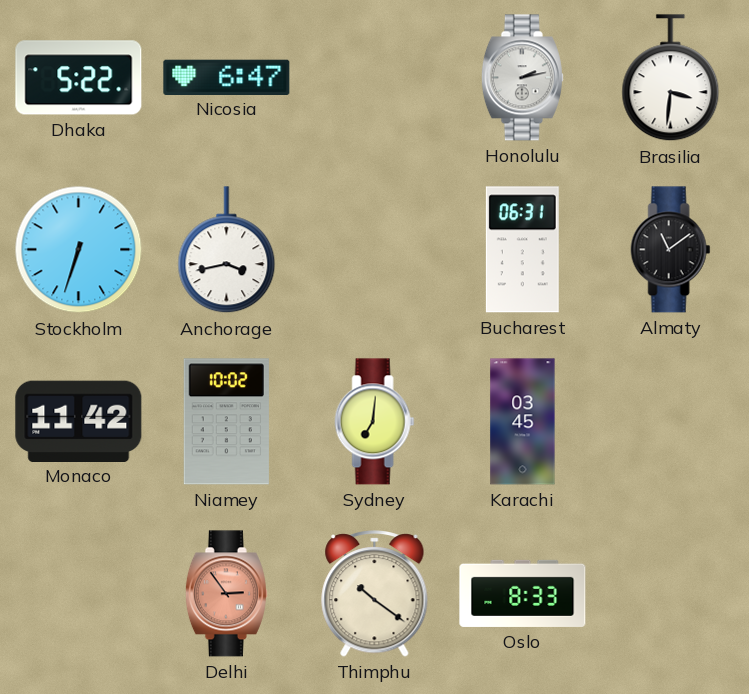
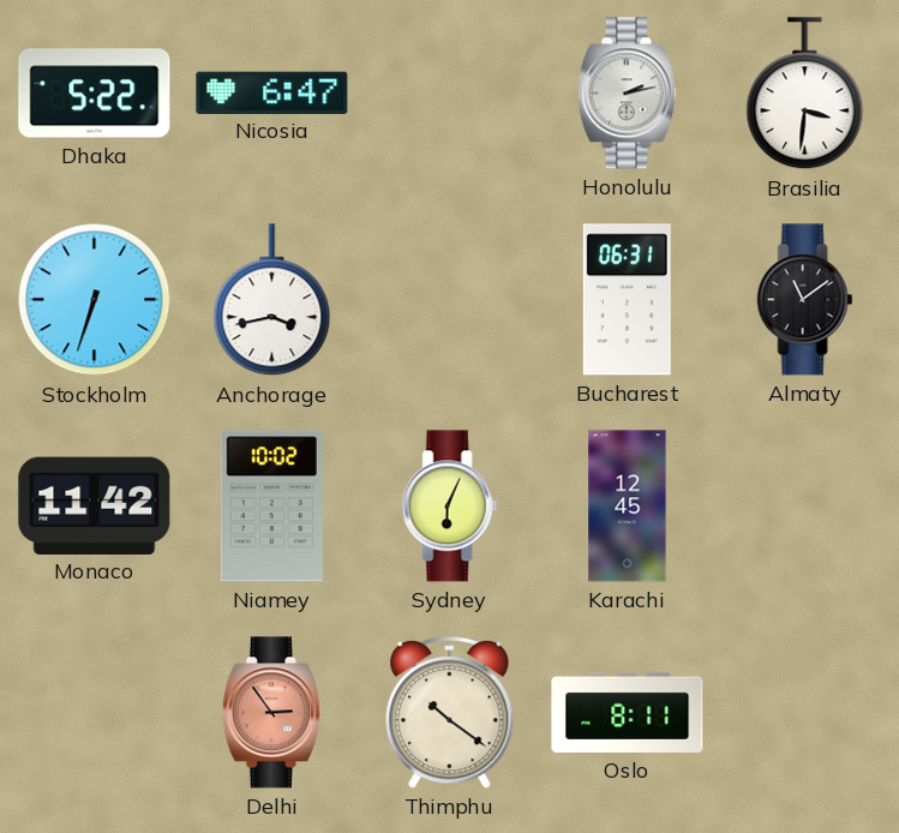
Sydney: 7:01 -> 6:04 (450, 507)
Karachi: 03:45 -> 12:45 (628, 507)
Oslo: 8:33 -> 8:11 (628, 712)
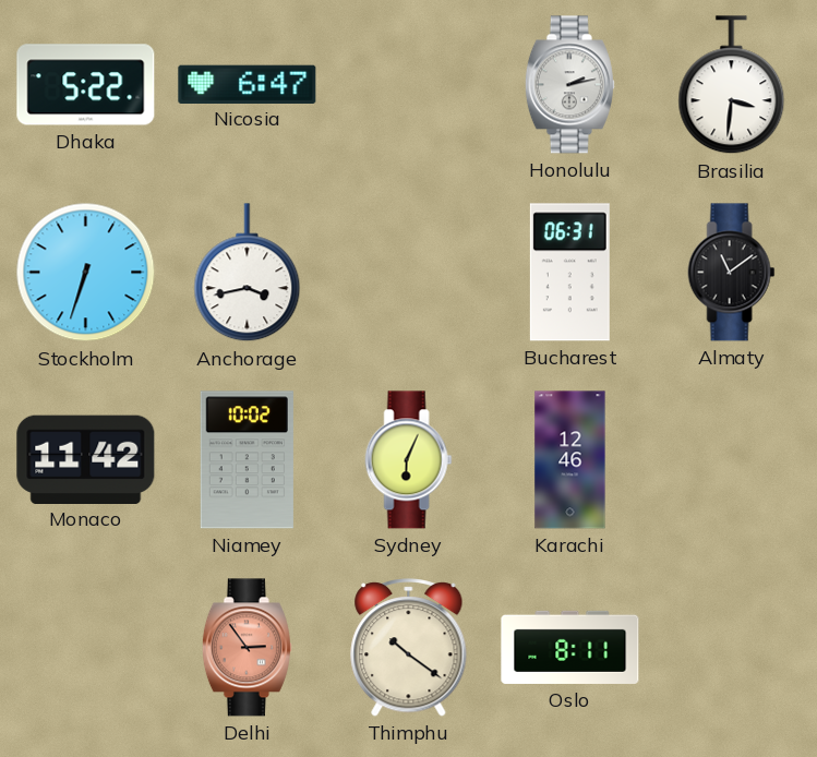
Karachi: 12:45 -> 12:46 (570, 460)
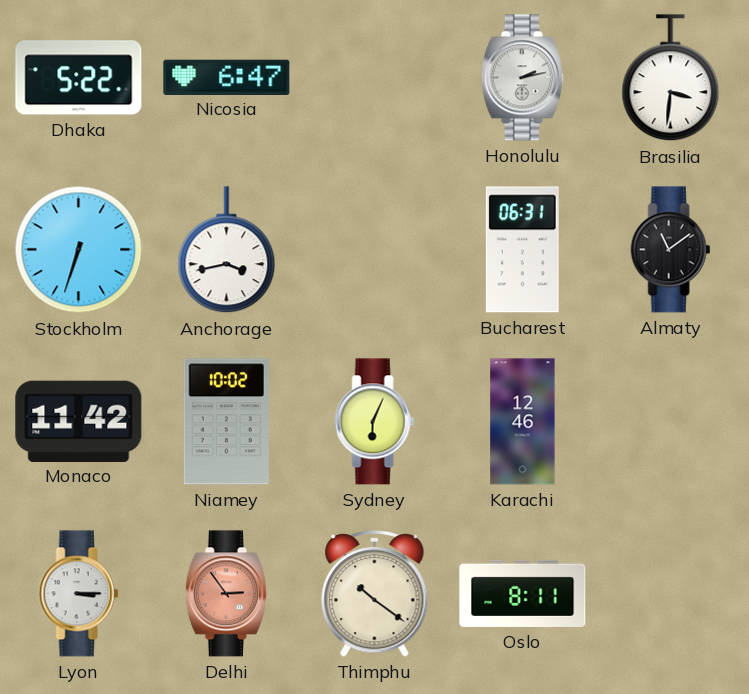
Lyon: none -> 3:15 (79, 594)
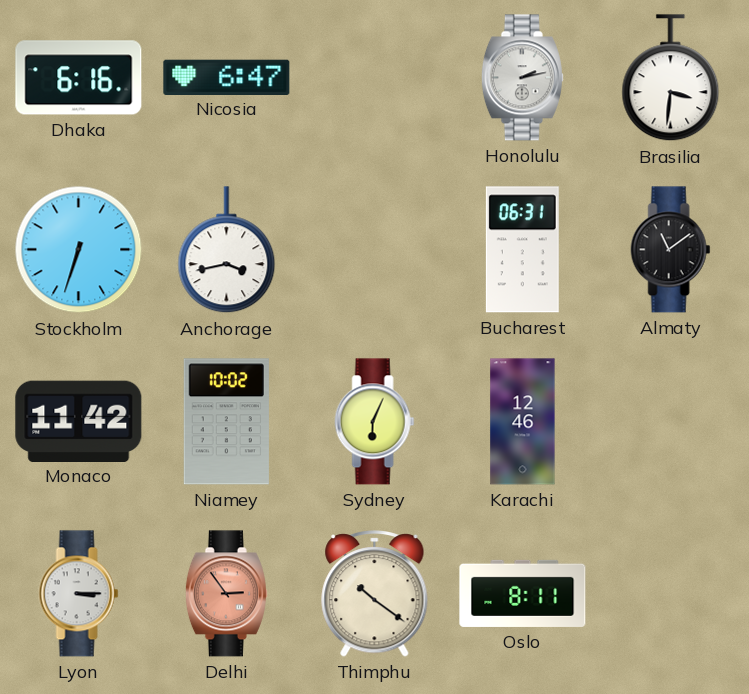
Dhaka: 5:22 -> 6:16 (79, 78)
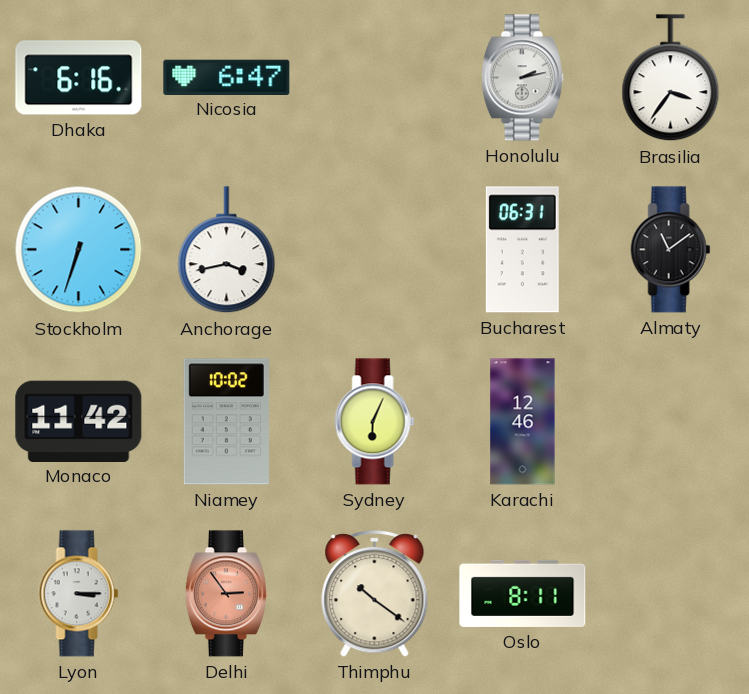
Brasilia: 3:31 -> 3:36 (671, 78)
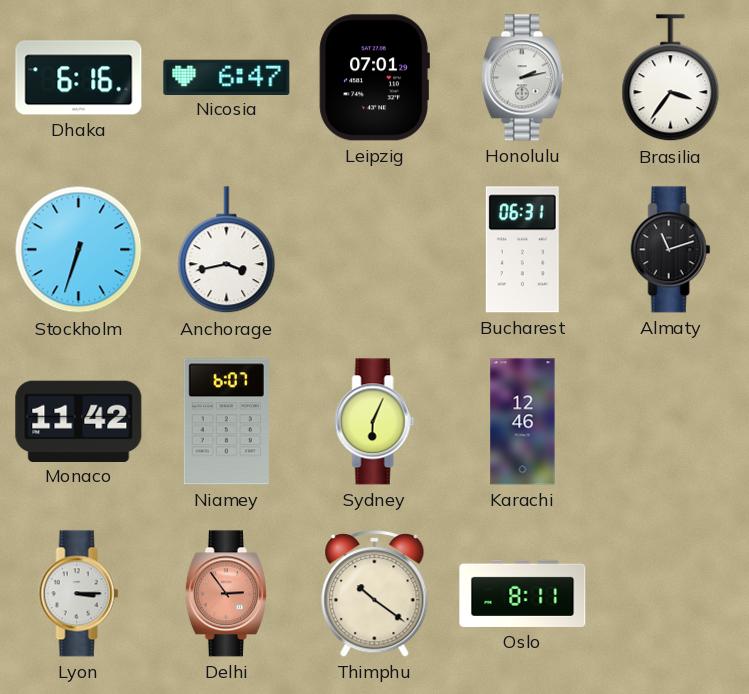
Leipzig: none -> 07:01 (374, 78)
Almaty: 11:09 -> 11:12 (671, 250)
Niamey: 10:02 -> 6:07 (226, 422)
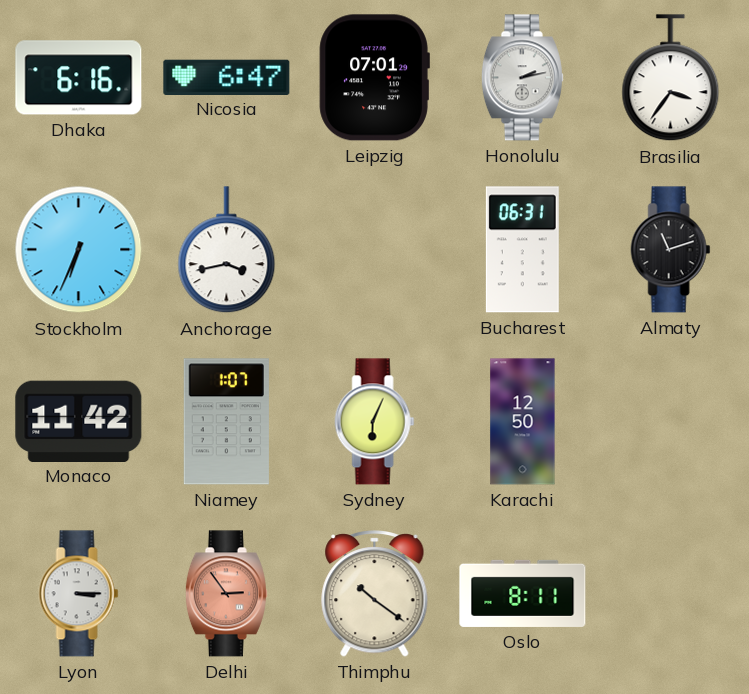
Stockholm: 6:33 -> 6:34 (79, 250)
Niamey: 6:07 -> 1:07 (226, 422)
Karachi: 12:46 -> 12:50 (523, 422)
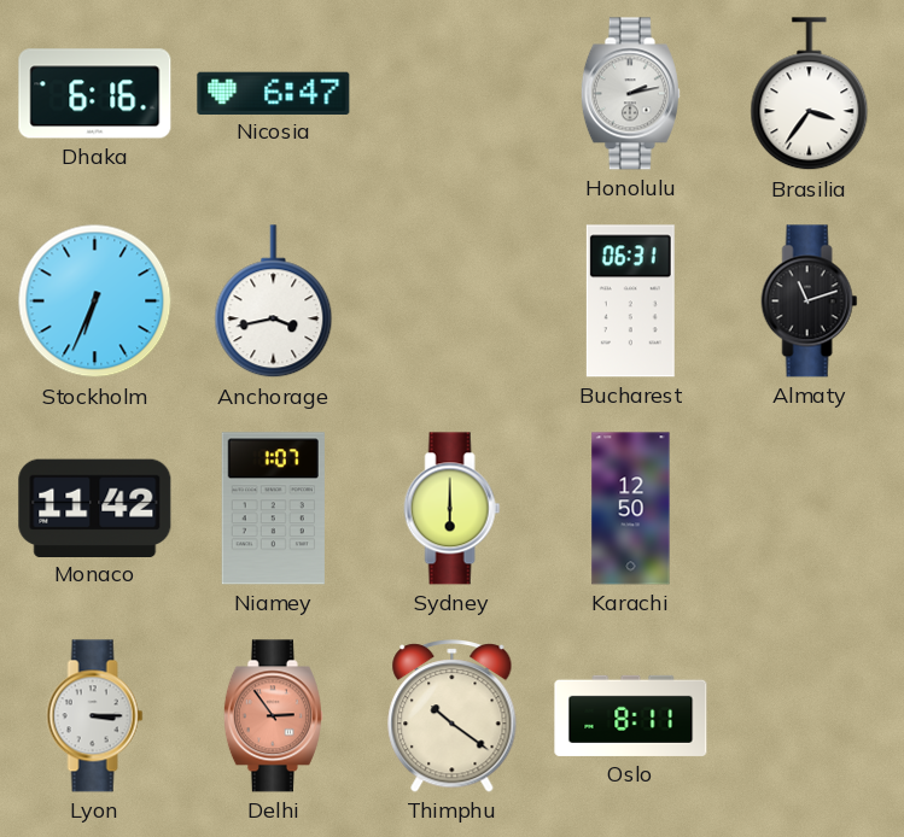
Leipzig: 07:01 -> none (374, 78)
Sydney: 6:04 -> 6:00 (453, 509)
